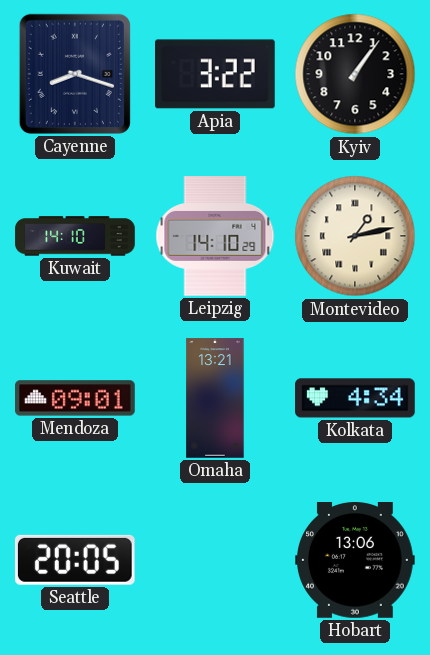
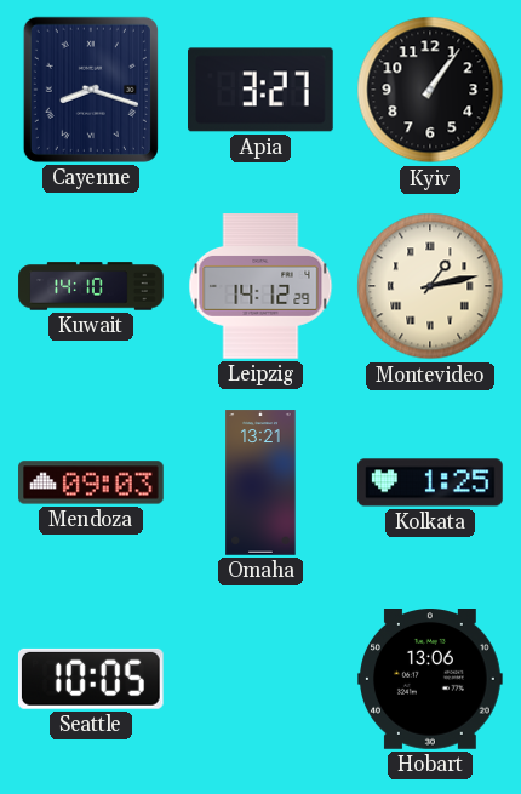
Apia: 3:22 -> 3:27 (262, 90)
Leipzig: 14:10 -> 14:12 (260, 286)
Mendoza: 09:01 -> 09:03 (91, 482)
Kolkata: 4:34 -> 1:25 (430, 482)
Seattle: 20:05 -> 10:05 (91, 679)
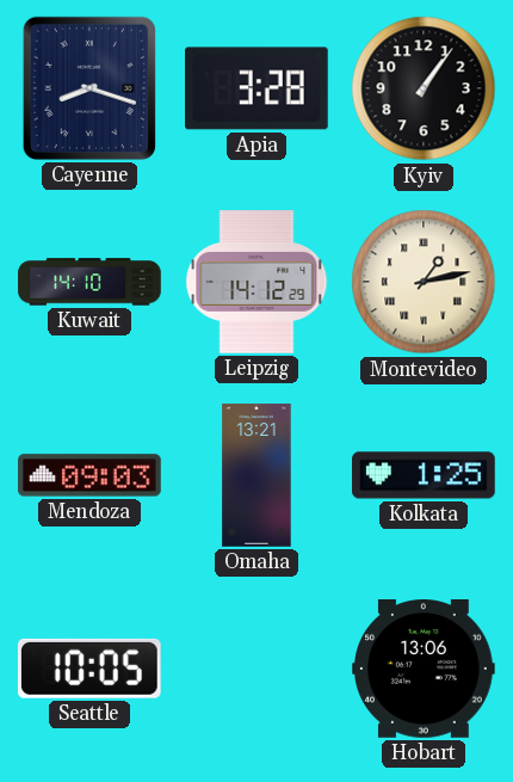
Apia: 3:27 -> 3:28 (258, 88)
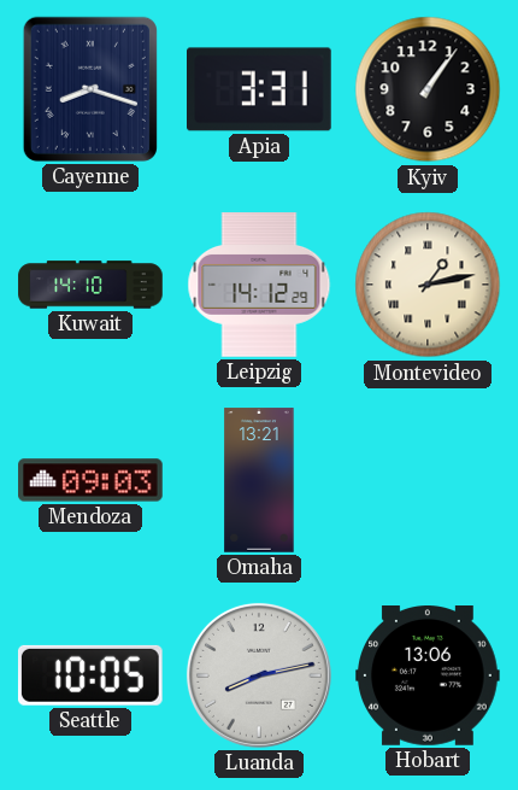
Apia: 3:28 -> 3:31 (260, 89)
Kolkata: 1:25 -> none (424, 475)
Luanda: none -> 8:13 (259, 675)
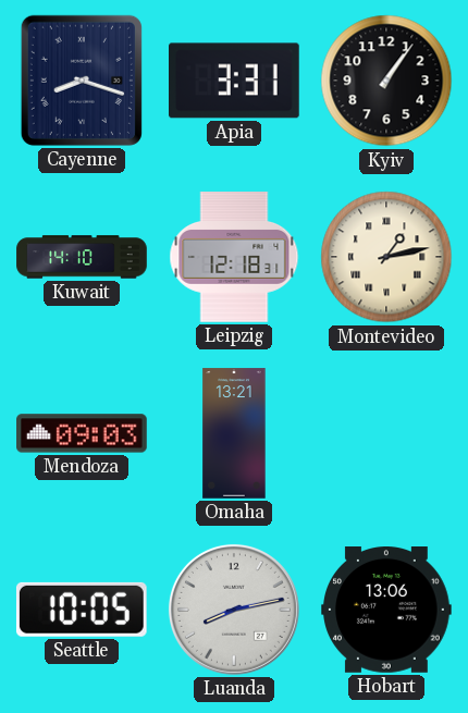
Leipzig: 14:12 -> 12:18 (234, 257)
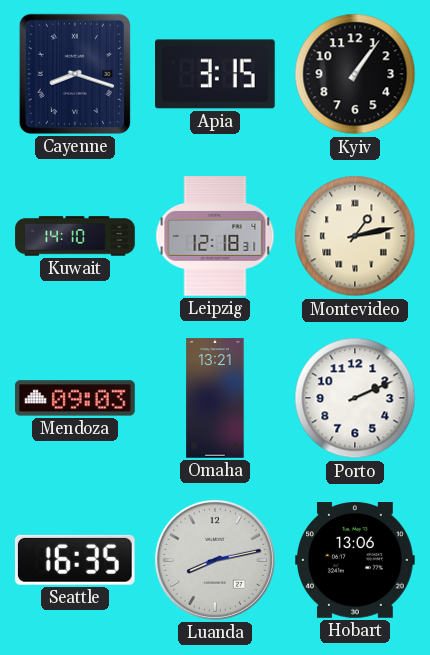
Apia: 3:31 -> 3:15 (216, 74)
Porto: none -> 2:11 (355, 398)
Seattle: 10:05 -> 16:35 (75, 560)
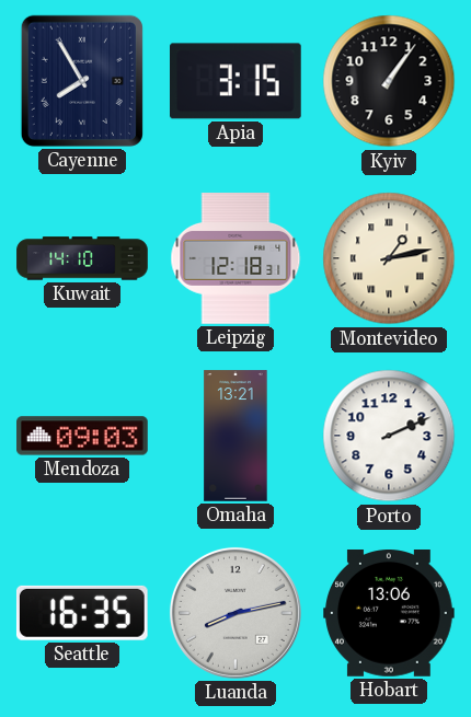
Cayenne: 8:18 -> 7:55 (82, 81)
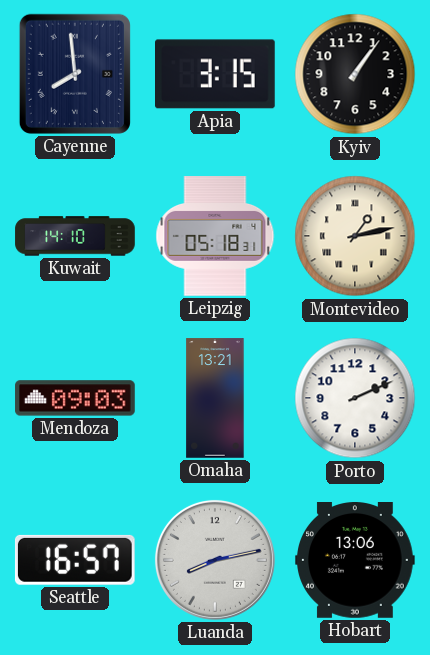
Cayenne: 7:55 -> 7:59 (75, 74)
Leipzig: 12:18 -> 05:18 (215, 236)
Seattle: 16:35 -> 16:57 (75, 560)
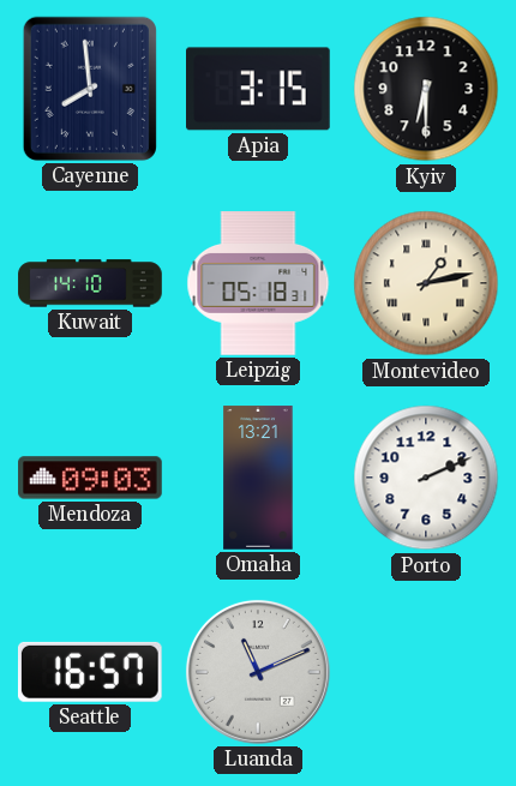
Kyiv: 1:06 -> 6:30 (426, 89)
Luanda: 8:13 -> 11:11 (258, 672)
Hobart: 13:06 -> none (355, 561)
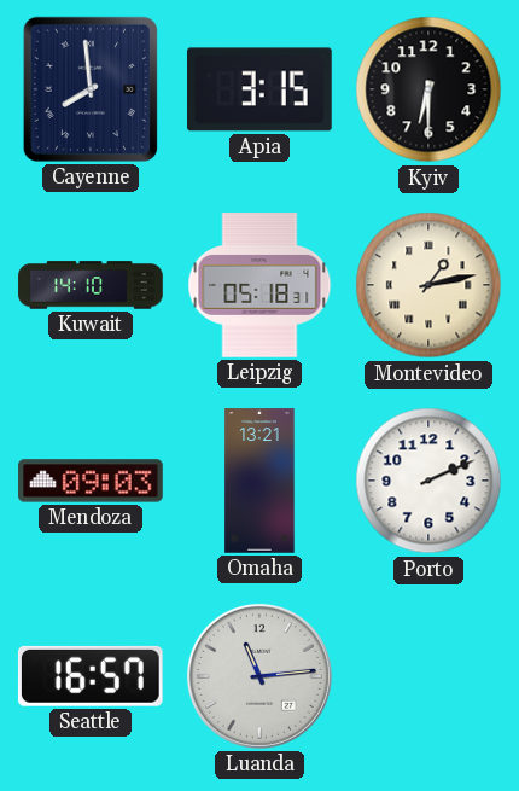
Luanda: 11:11 -> 11:14 (259, 676)
